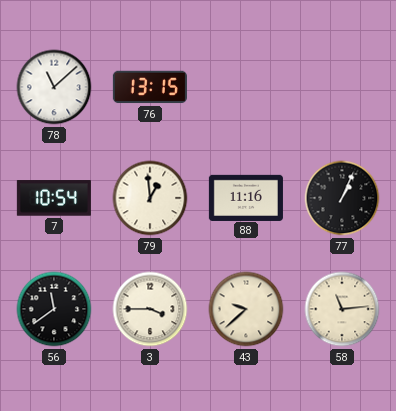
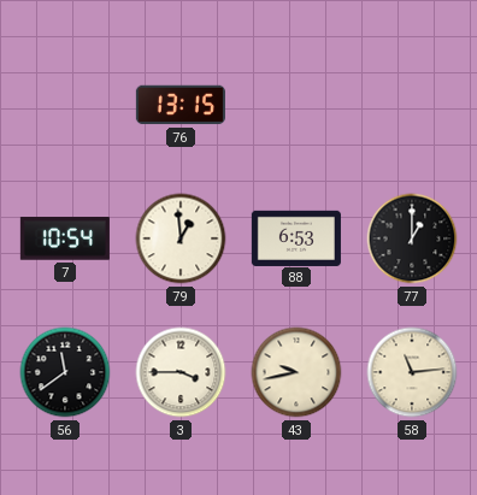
78: 11:08 -> none (54, 87)
88: 11:16 -> 6:53 (296, 237)
77: 1:04 -> 1:00 (412, 238)
43: 9:38 -> 9:43 (296, 372)
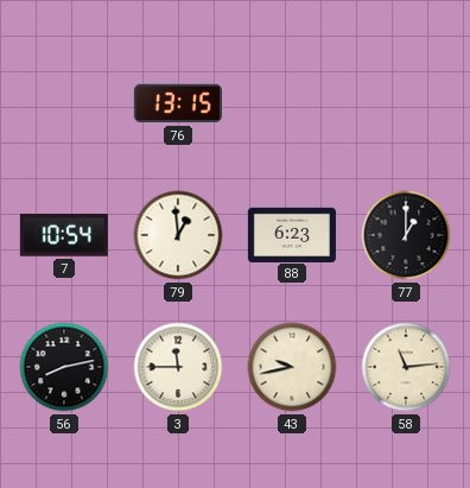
88: 6:53 -> 6:23 (292, 234)
56: 11:39 -> 8:13 (64, 367)
3: 3:45 -> 11:45 (178, 367)
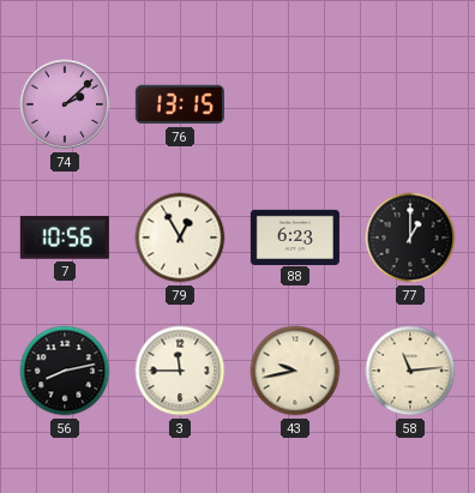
74: none -> 2:08 (65, 104)
7: 10:54 -> 10:56 (65, 238)
79: 12:59 -> 12:55 (180, 238)
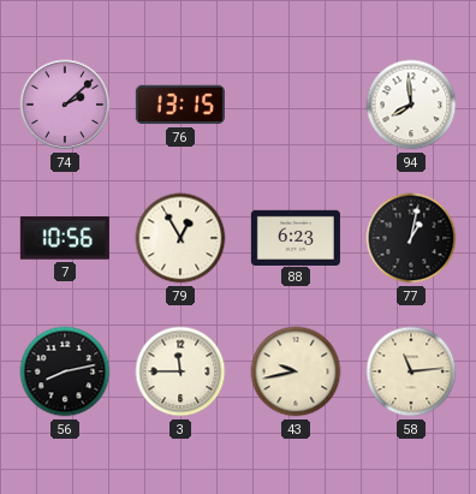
94: none -> 7:59 (411, 105)
77: 1:00 -> 1:02 (411, 238)
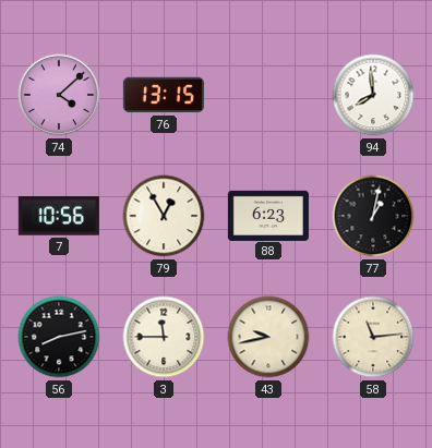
74: 2:08 -> 4:08 (59, 95)
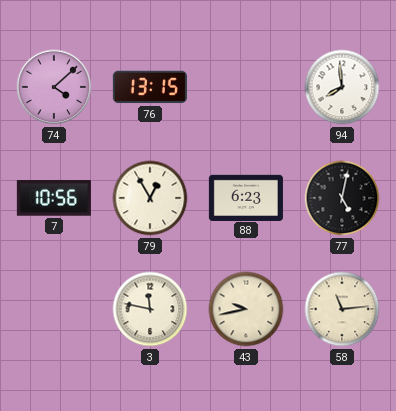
77: 1:02 -> 5:02 (342, 198)
56: 8:13 -> none (59, 337)
3: 11:45 -> 11:47 (150, 309)
